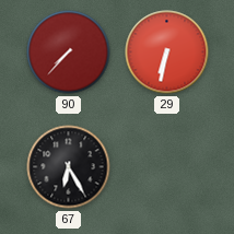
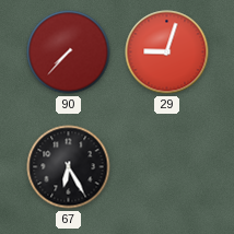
29: 6:32 -> 9:03 (167, 52)
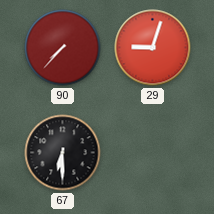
67: 6:25 -> 6:30 (63, 153)
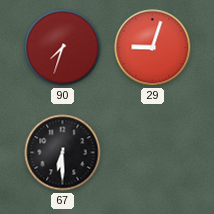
90: 7:37 -> 7:33 (63, 48)
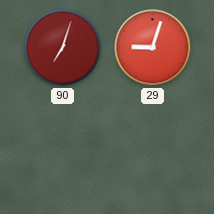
90: 7:33 -> 7:03 (63, 48)
67: 6:30 -> none (63, 153)
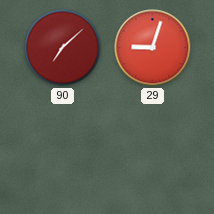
90: 7:03 -> 7:08 (63, 48)
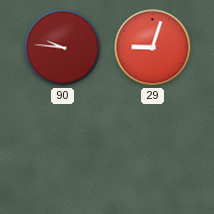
90: 7:08 -> 9:46 (63, 48)
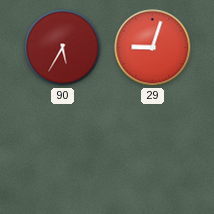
90: 9:46 -> 5:35 (63, 48)
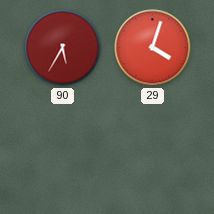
29: 9:03 -> 4:03 (153, 48)
